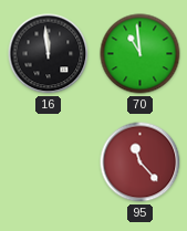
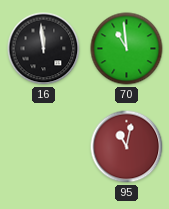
95: 11:23 -> 11:02 (127, 147)
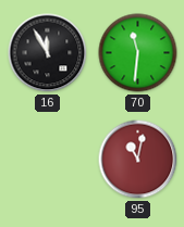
16: 11:59 -> 11:55 (48, 53)
70: 10:59 -> 11:31 (138, 53)
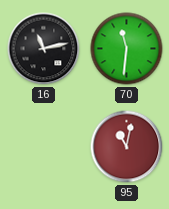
16: 11:55 -> 11:13 (44, 49)
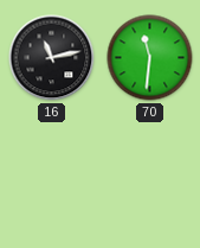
95: 11:02 -> none (127, 147)
